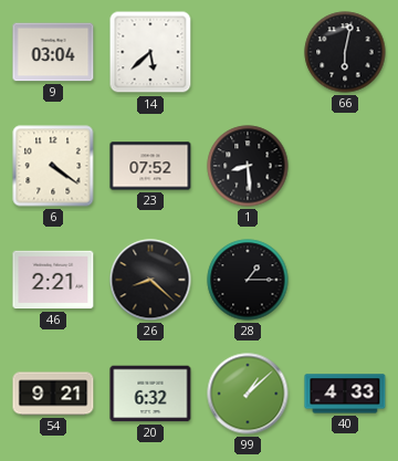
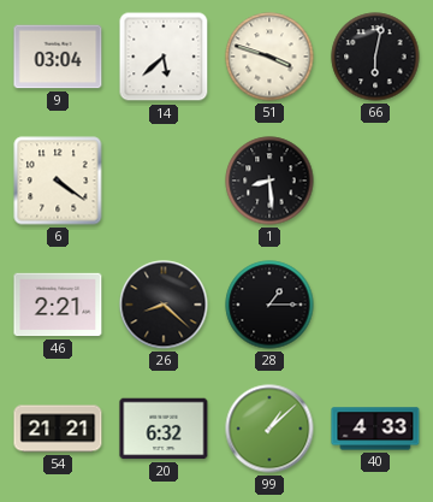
51: none -> 3:48 (269, 57)
23: 07:52 -> none (150, 166)
54: 9:21 -> 21:21 (58, 429)
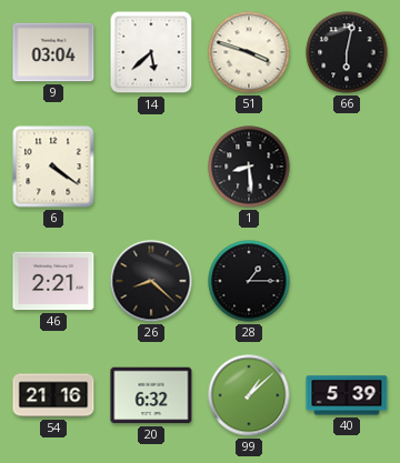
54: 21:21 -> 21:16 (53, 395)
40: 4:33 -> 5:39 (347, 395)
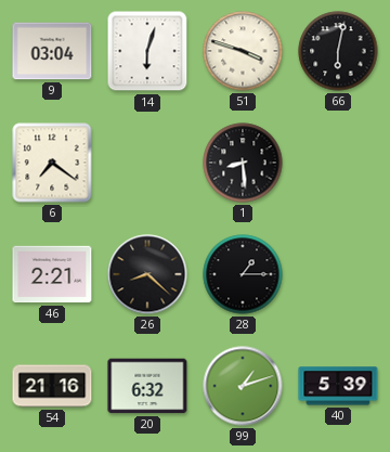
14: 5:38 -> 6:03 (147, 51)
6: 4:21 -> 7:21 (52, 163)
99: 1:08 -> 1:12 (243, 386)
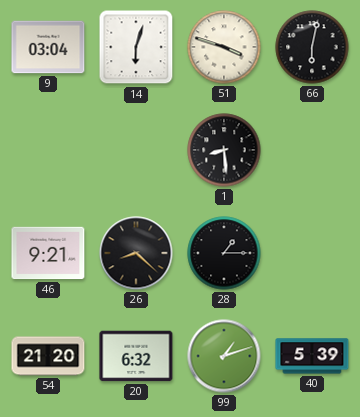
6: 7:21 -> none (52, 163)
46: 2:21 -> 9:21 (48, 253)
54: 21:16 -> 21:20 (48, 356)
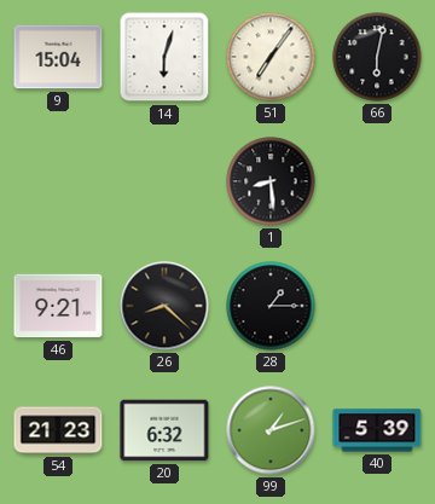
9: 03:04 -> 15:04 (58, 57)
51: 3:48 -> 7:06 (271, 57)
54: 21:20 -> 21:23 (58, 430)
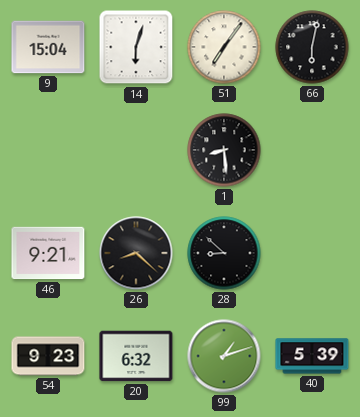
28: 1:15 -> 8:52 (224, 253)
54: 21:23 -> 9:23 (48, 356)
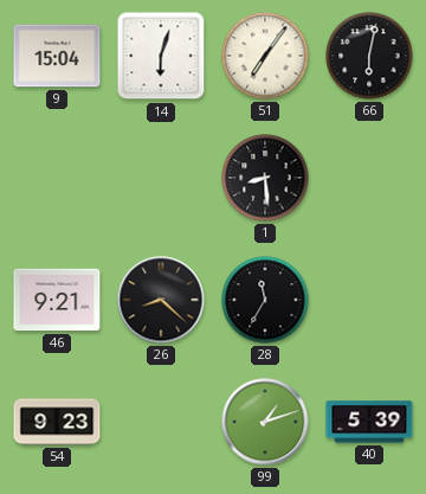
28: 8:52 -> 11:35 (265, 300)
20: 6:32 -> none (136, 356)
